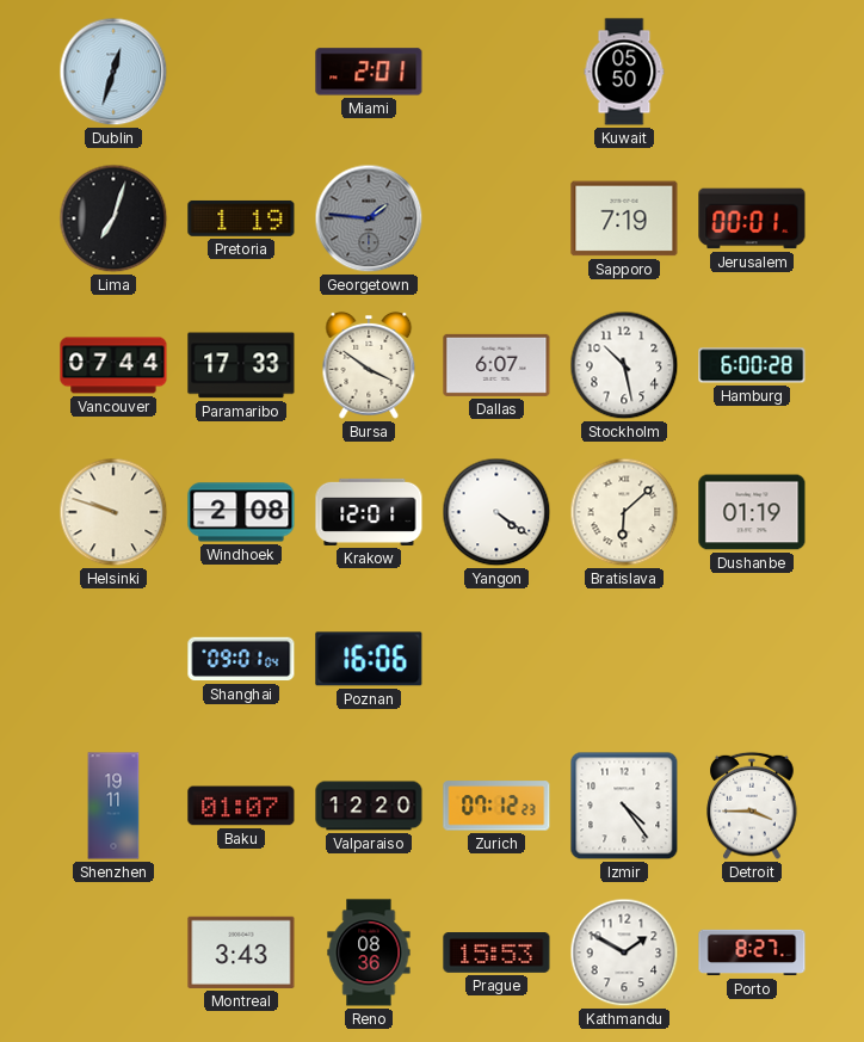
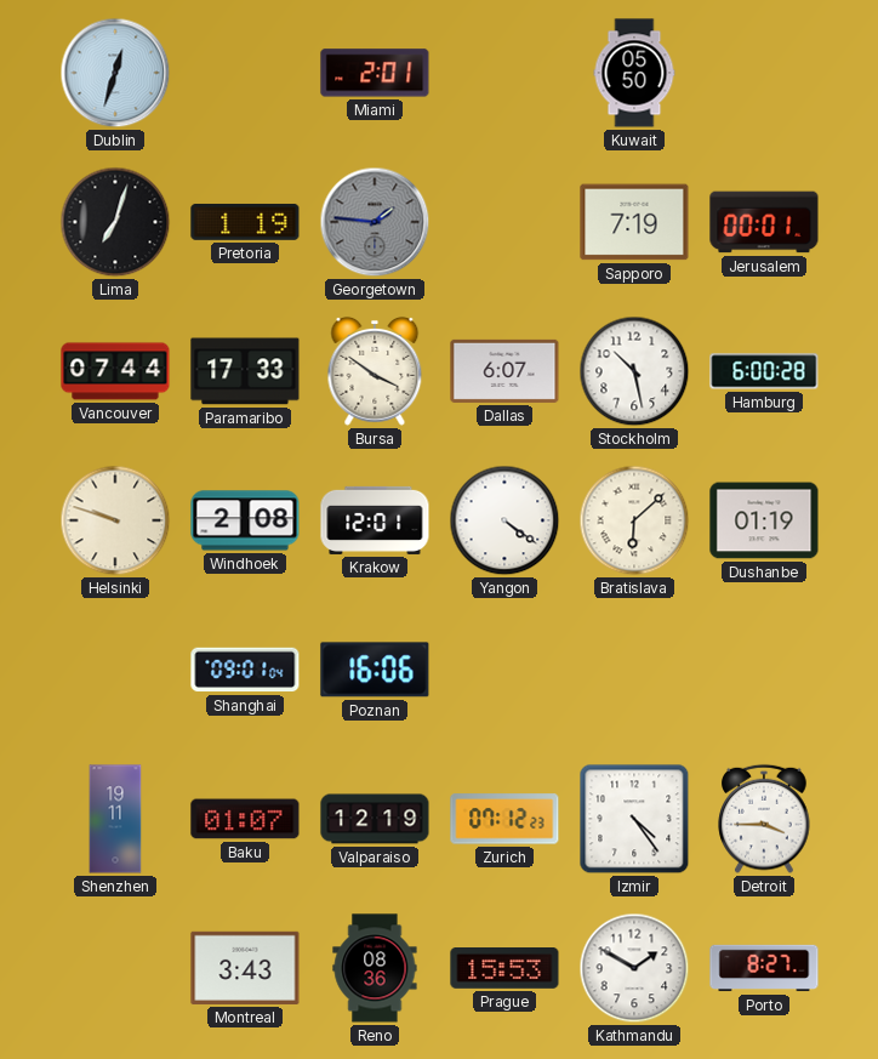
Valparaiso: 12:20 -> 12:19 (375, 819)
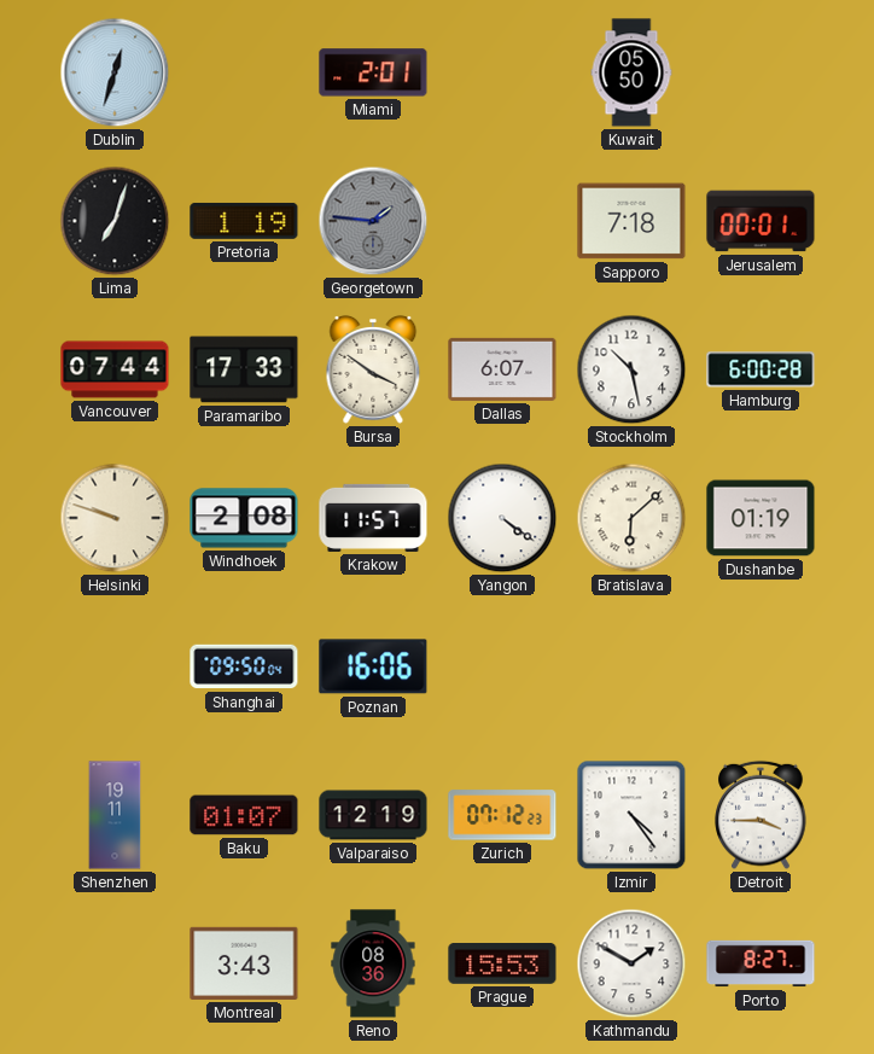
Sapporo: 7:19 -> 7:18 (631, 221)
Krakow: 12:01 -> 11:57 (373, 518)
Shanghai: 09:01 -> 09:50 (244, 666)
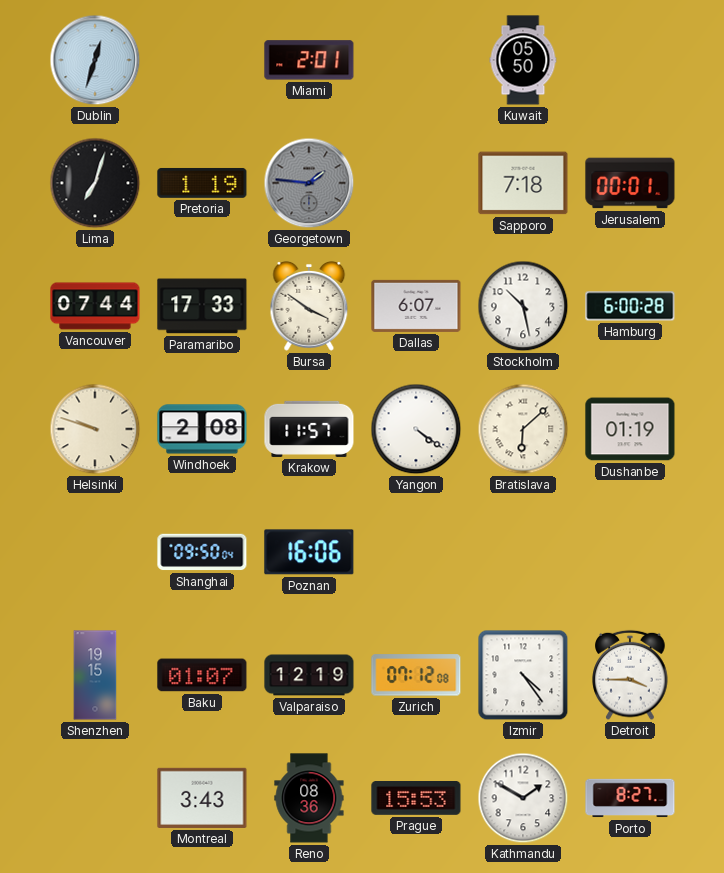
Shenzhen: 19:11 -> 19:15 (95, 675)
Zurich: 07:12:23 -> 07:12:08 (416, 675)
